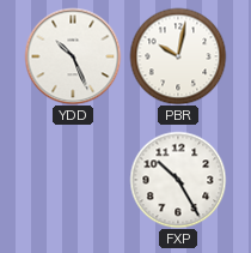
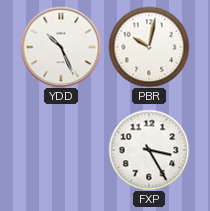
FXP: 10:25 -> 3:25 (149, 150)
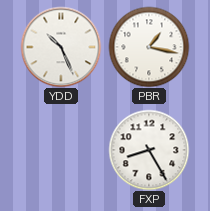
PBR: 10:02 -> 1:17 (149, 47)
FXP: 3:25 -> 8:25 (149, 150)
